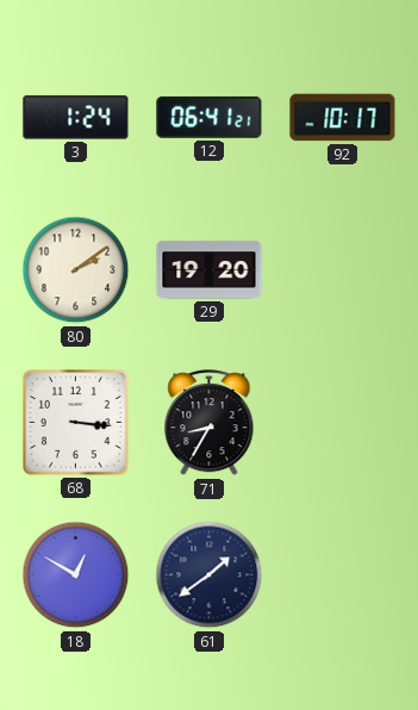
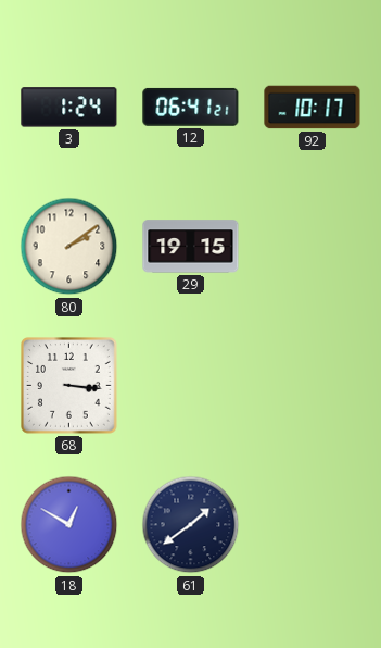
29: 19:20 -> 19:15 (191, 247)
71: 8:35 -> none (210, 423)
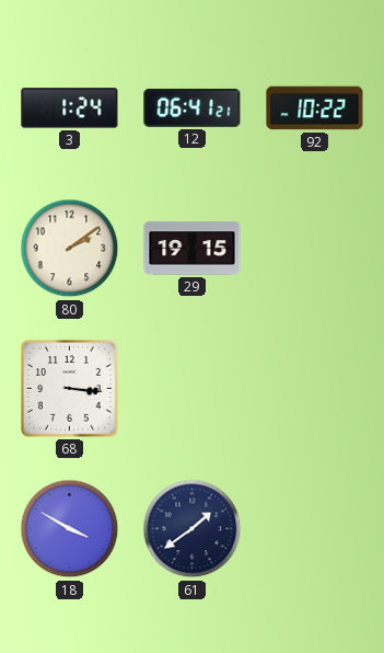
92: 10:17 -> 10:22 (315, 108)
18: 12:50 -> 3:50 (70, 529)
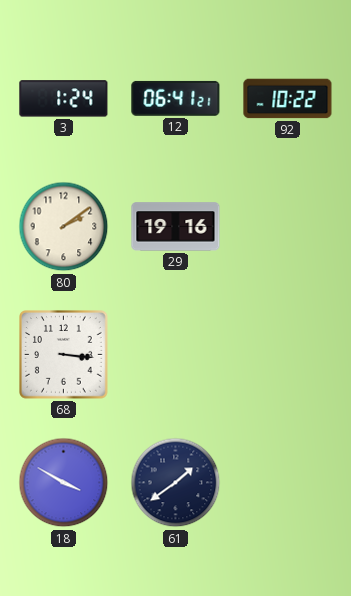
29: 19:15 -> 19:16 (176, 227)
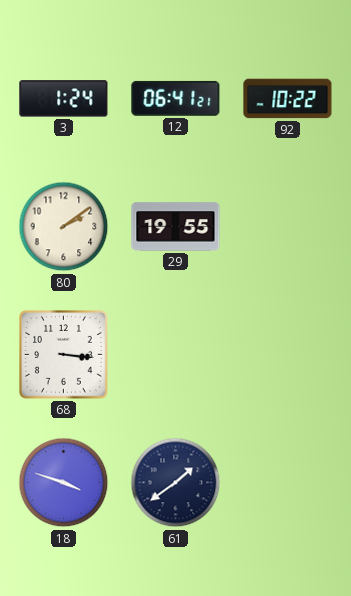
29: 19:16 -> 19:55 (176, 227)
18: 3:50 -> 3:48 (64, 483)
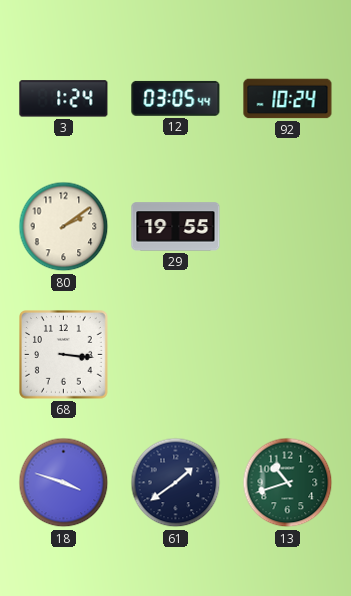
12: 06:41 -> 03:05 (176, 98)
92: 10:22 -> 10:24 (288, 99)
13: none -> 10:42 (288, 483)
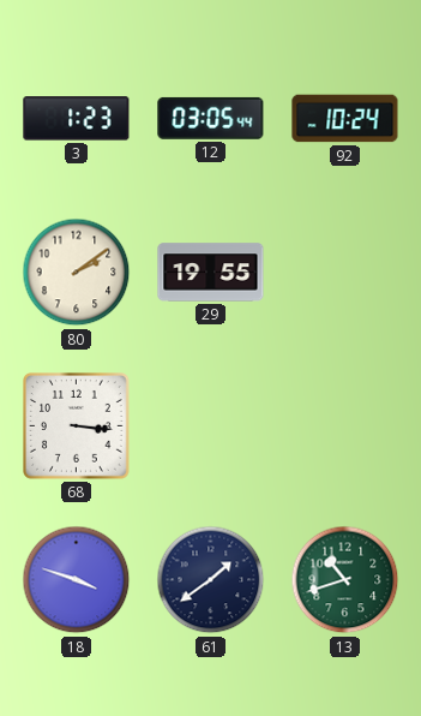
3: 1:24 -> 1:23 (77, 119)
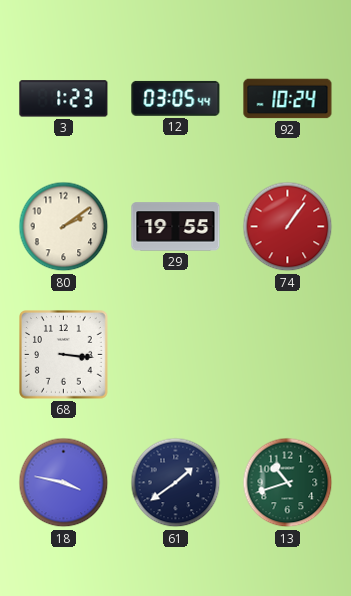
74: none -> 1:06 (288, 227)
18: 3:48 -> 3:47 (64, 483)
